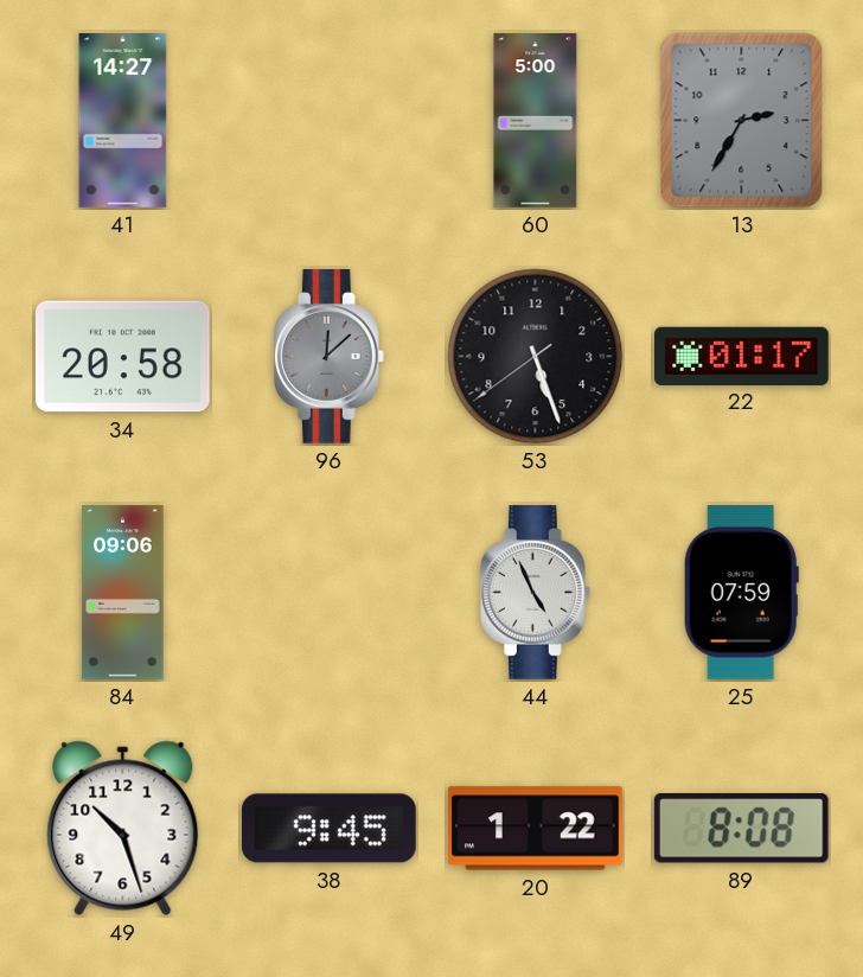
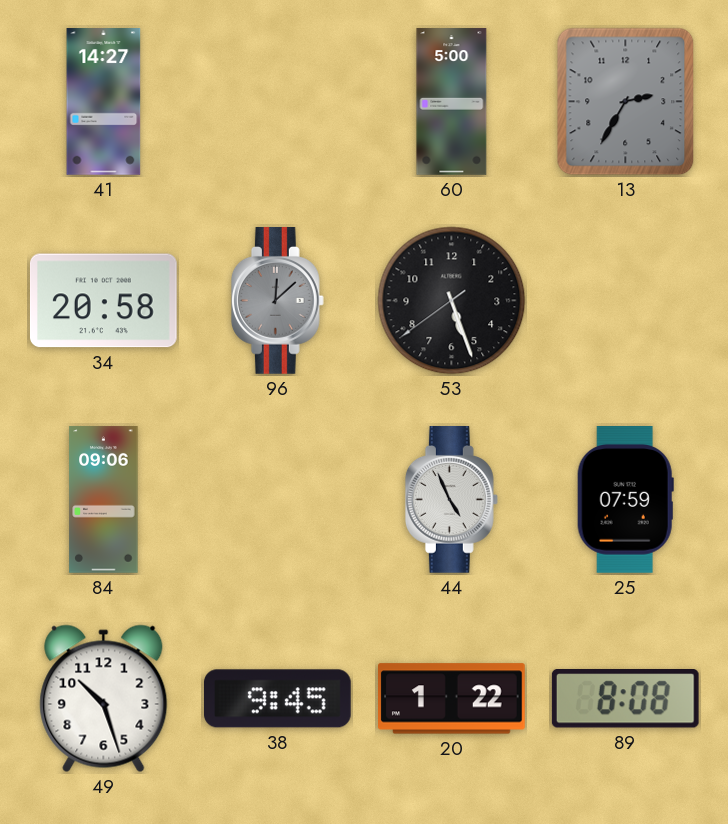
22: 01:17 -> none (742, 356)
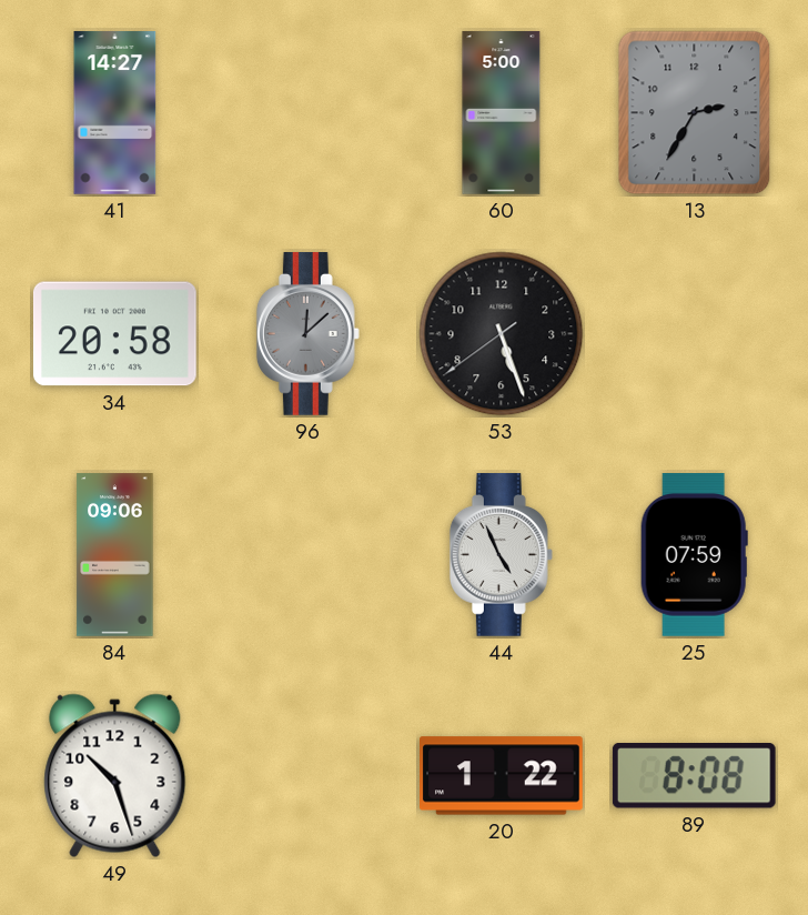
38: 9:45 -> none (278, 699)
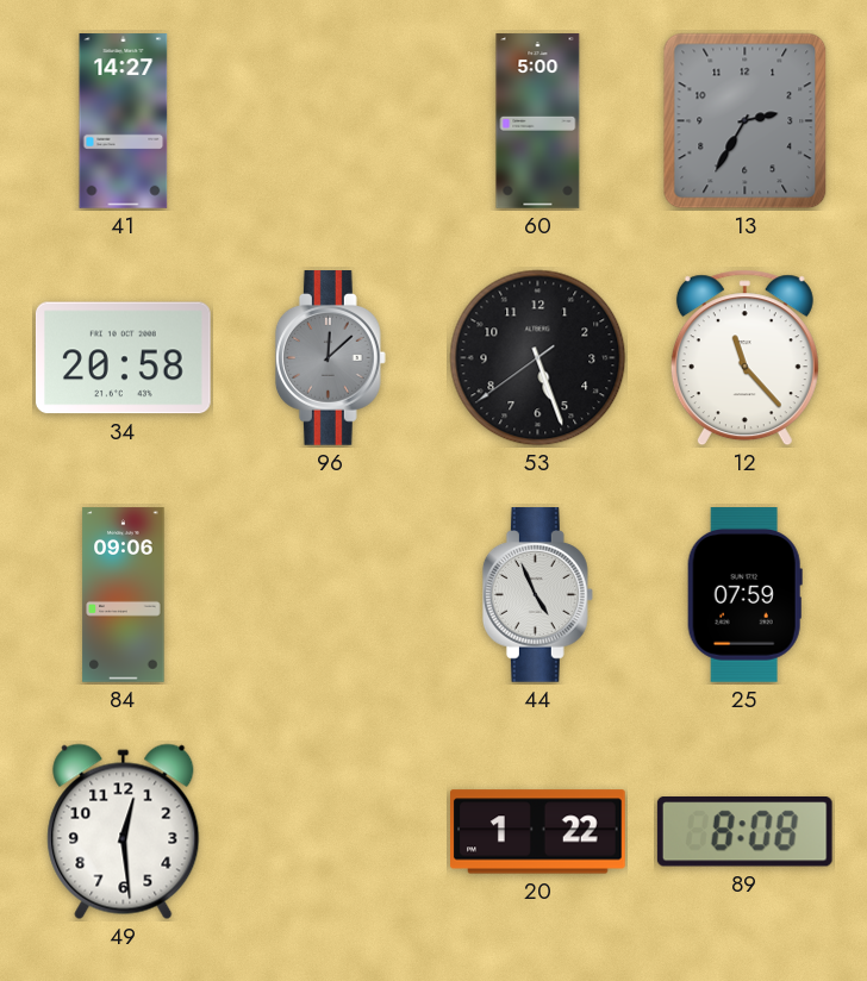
12: none -> 11:23 (744, 358)
49: 10:27 -> 12:29 (124, 832)
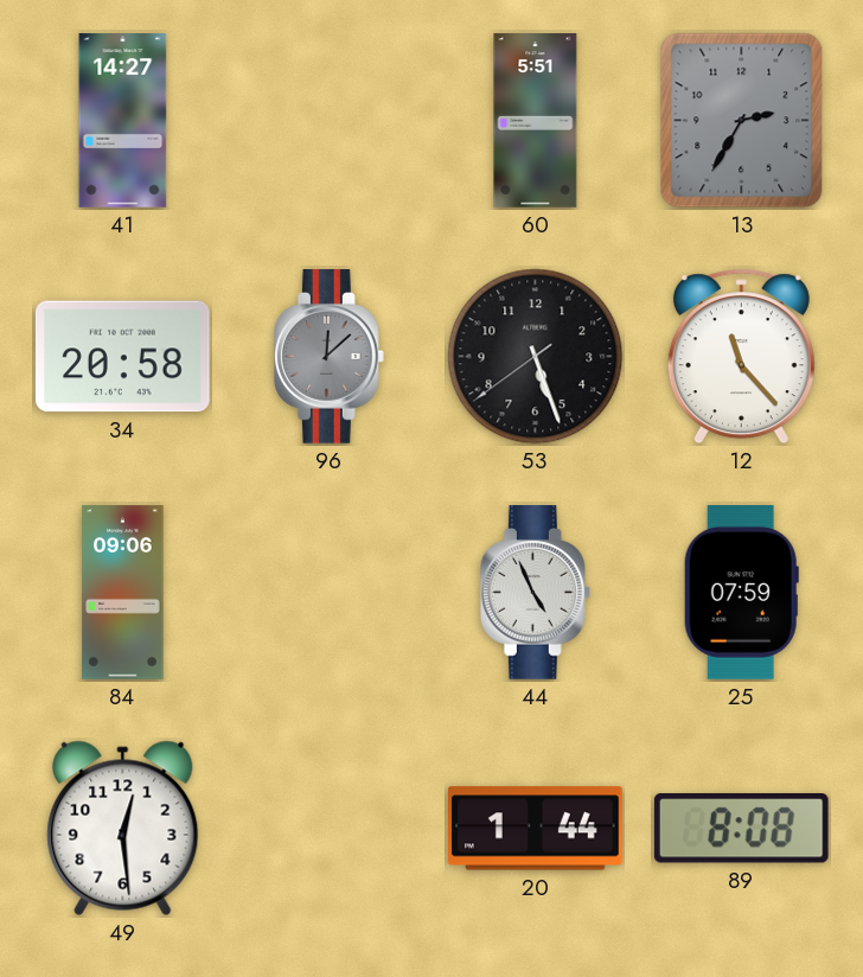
60: 5:00 -> 5:51 (536, 121)
20: 1:22 -> 1:44 (536, 829)
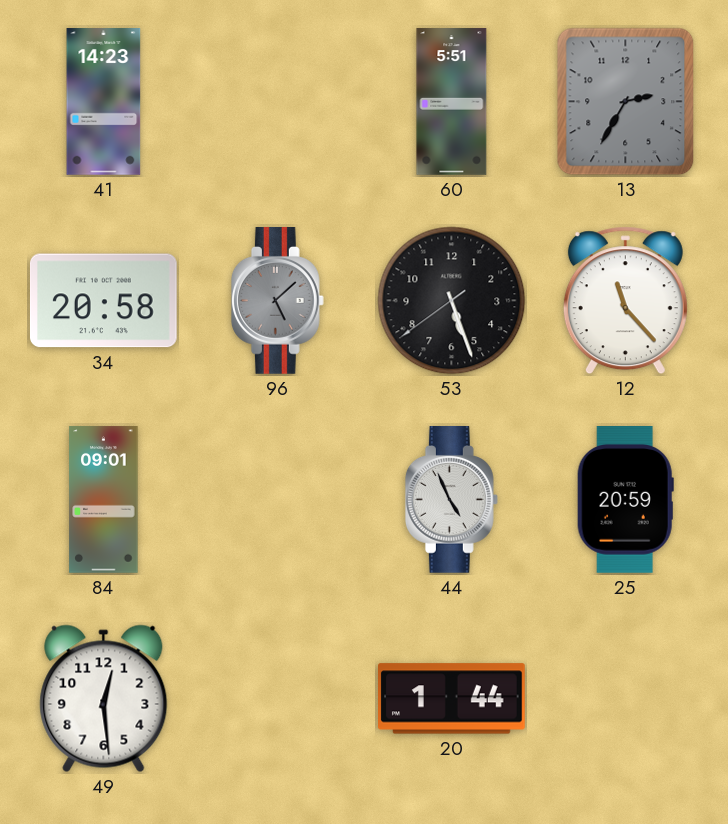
41: 14:27 -> 14:23 (104, 102)
96: 12:08 -> 5:08 (277, 301)
84: 09:06 -> 09:01 (104, 500)
25: 07:59 -> 20:59 (625, 500)
89: 8:08 -> none (741, 829)
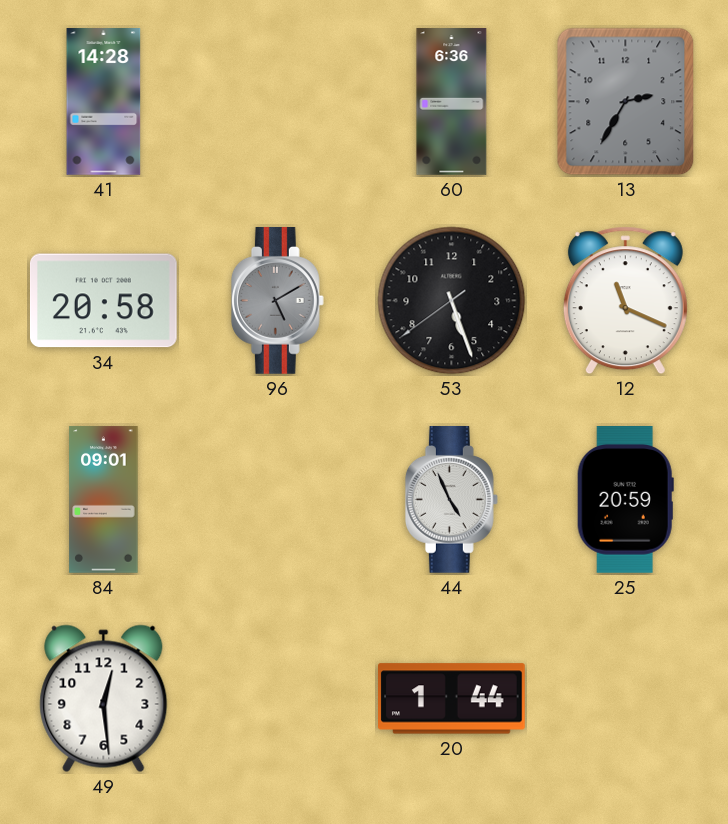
41: 14:23 -> 14:28 (104, 102)
60: 5:51 -> 6:36 (452, 102)
96: 5:08 -> 5:10 (277, 301)
12: 11:23 -> 11:19 (625, 301)
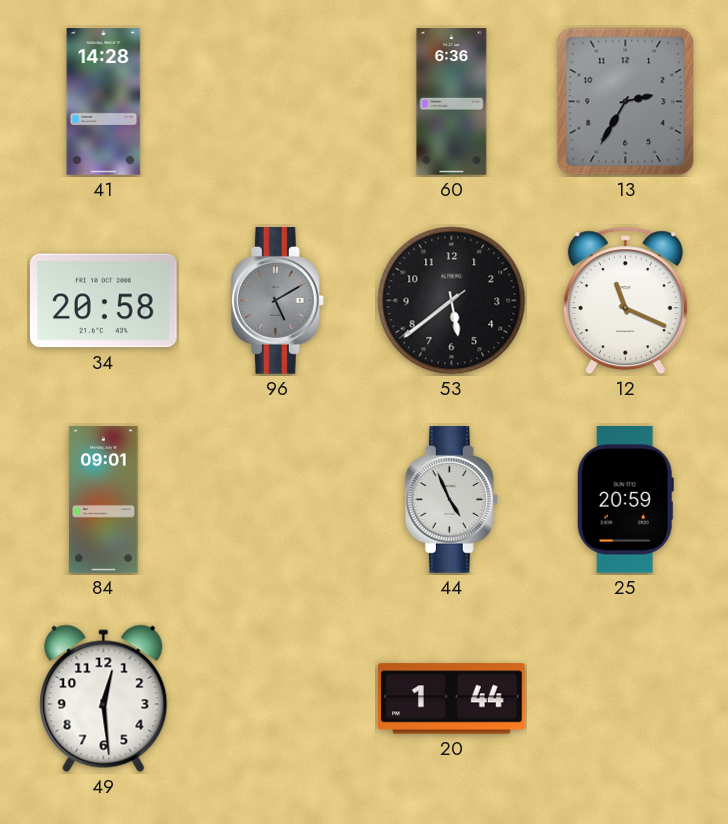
53: 5:26 -> 5:38 (452, 301)
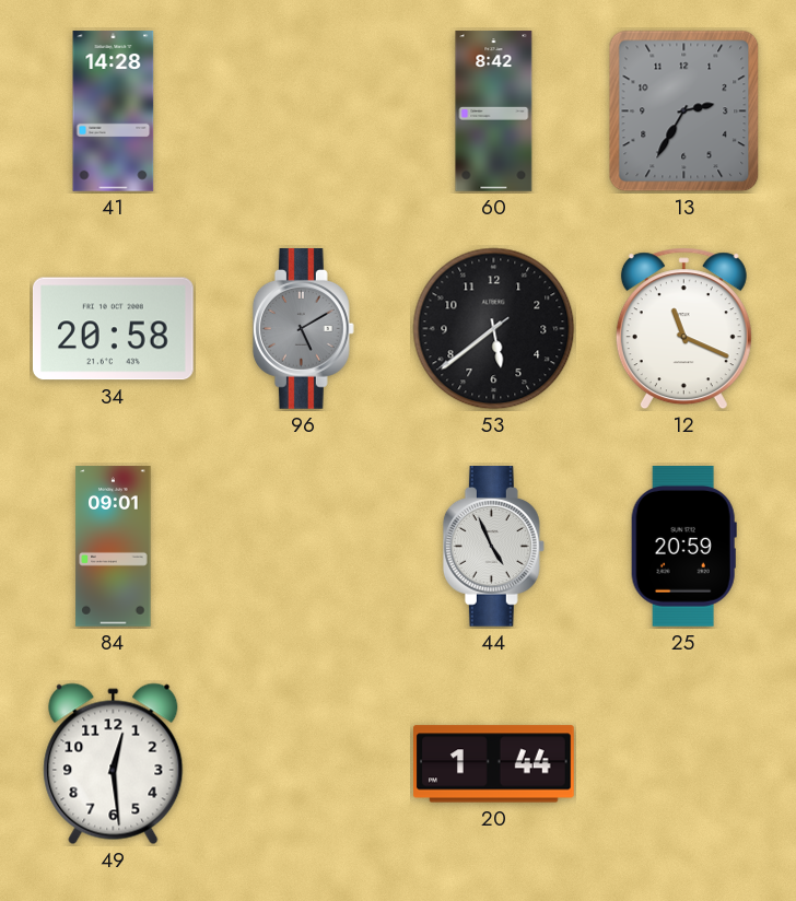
60: 6:36 -> 8:42 (494, 112)
